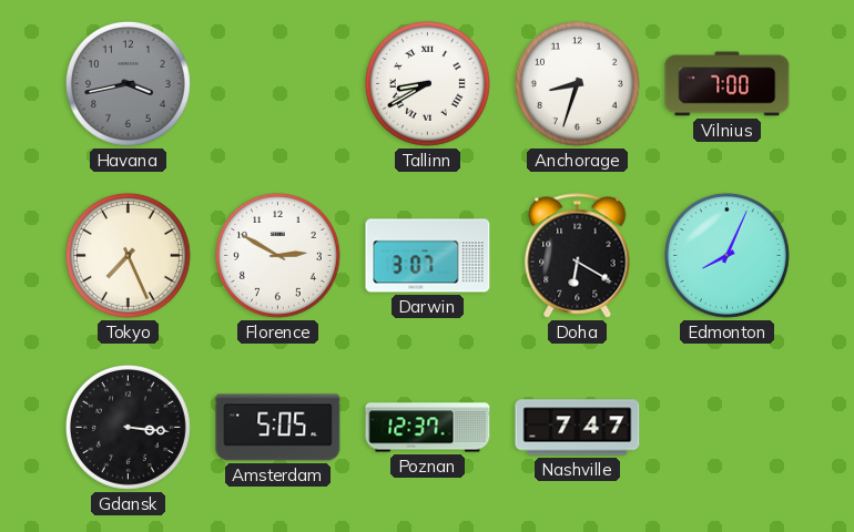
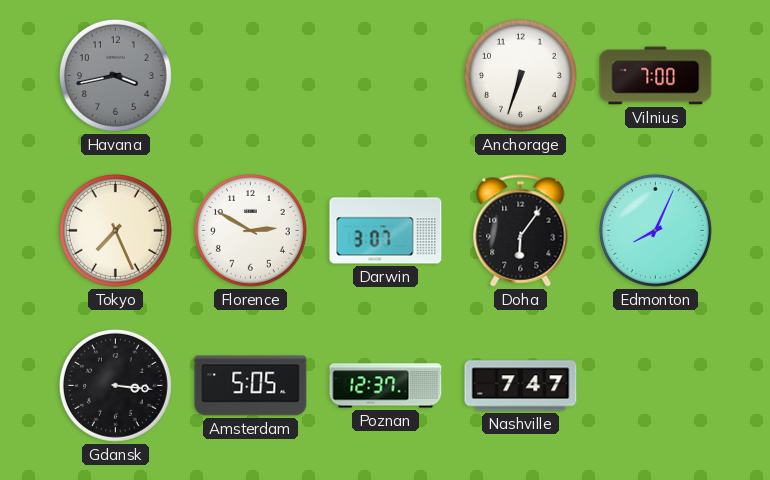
Tallinn: 8:40 -> none (427, 83)
Anchorage: 8:33 -> 6:33 (520, 75)
Doha: 6:20 -> 6:06 (521, 231)
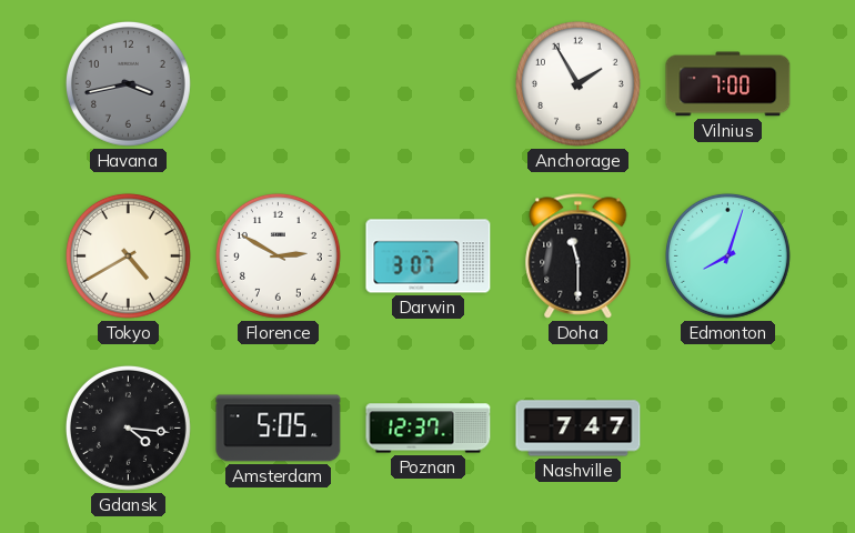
Anchorage: 6:33 -> 1:55 (577, 83)
Tokyo: 7:26 -> 4:40 (128, 255)
Doha: 6:06 -> 11:30 (579, 257)
Edmonton: 8:04 -> 8:03 (727, 255)
Gdansk: 3:16 -> 4:16 (128, 428)
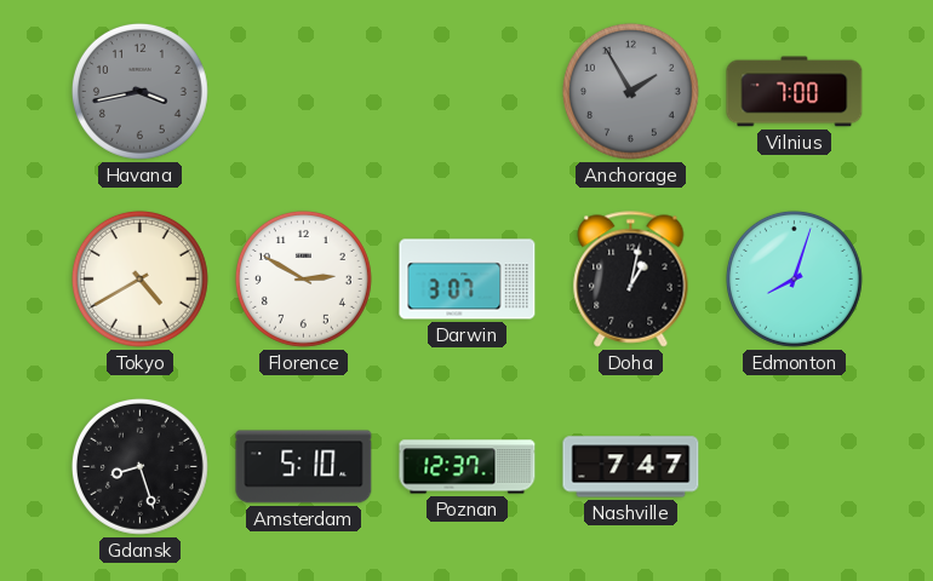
Anchorage dial: white -> grey (630, 91)
Doha: 11:30 -> 1:02 (631, 280)
Gdansk: 4:16 -> 8:27 (139, 466)
Amsterdam: 5:05 -> 5:10 (304, 467)
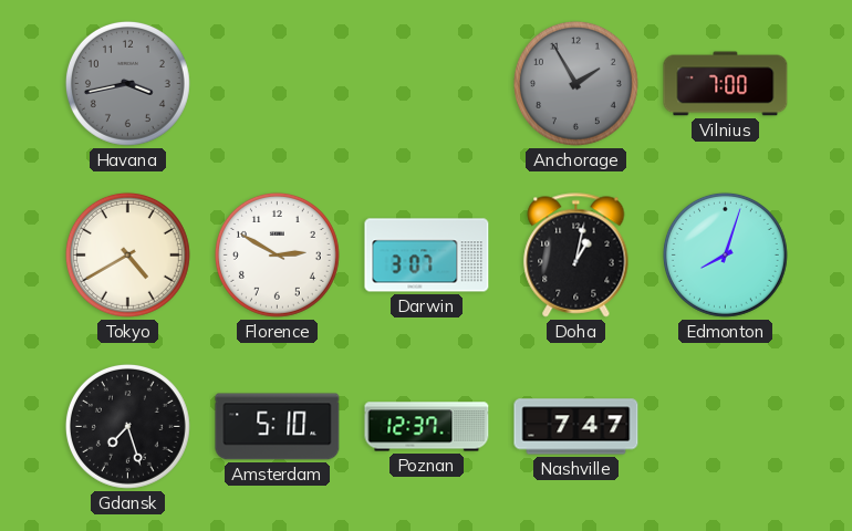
Gdansk: 8:27 -> 7:27 (127, 426)
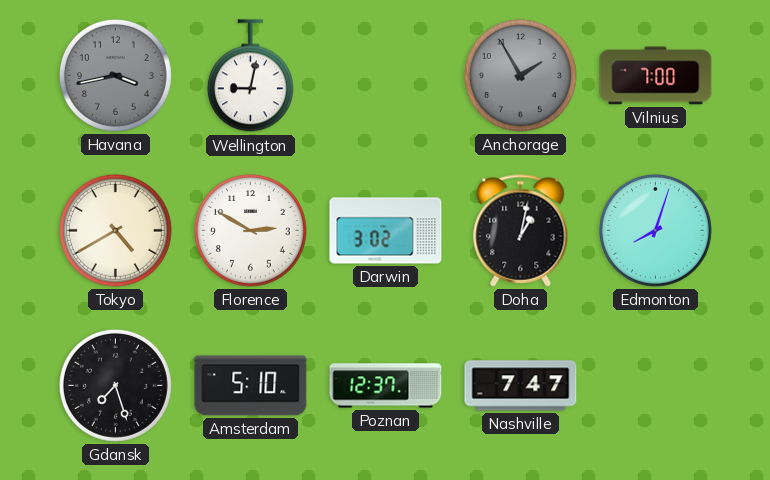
Wellington: none -> 9:02 (250, 76)
Darwin: 3:07 -> 3:02 (386, 231)
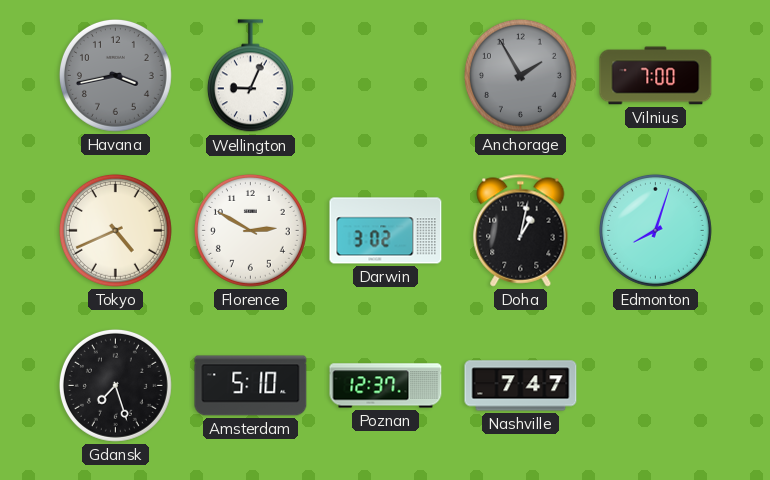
Wellington: 9:02 -> 9:04 (250, 76)
Tokyo: 4:40 -> 4:41 (115, 230)
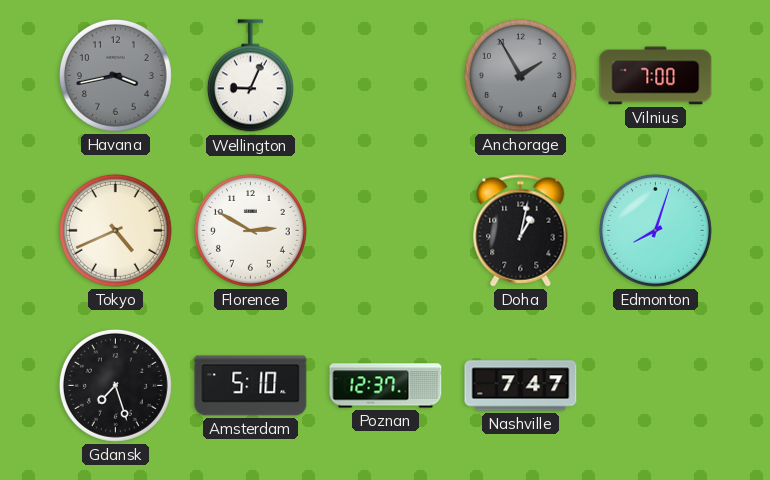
Darwin: 3:02 -> none (386, 231)
